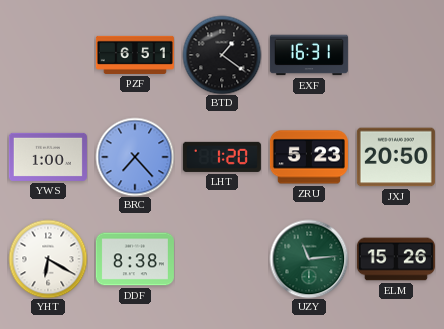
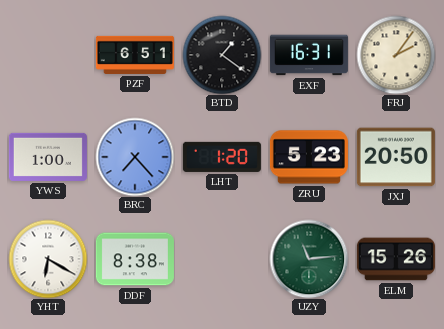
FRJ: none -> 2:06 (396, 55)
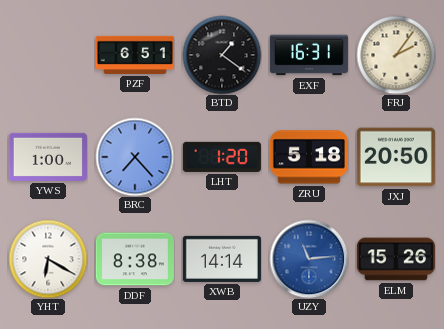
ZRU: 5:23 -> 5:18 (309, 157)
XWB: none -> 14:14 (222, 259)
UZY dial: green -> blue (309, 259)
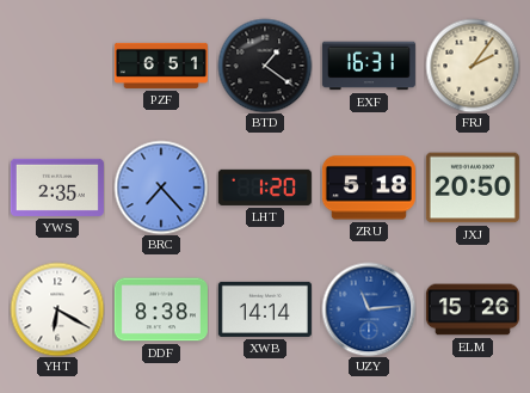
YWS: 1:00 -> 2:35 (57, 188)
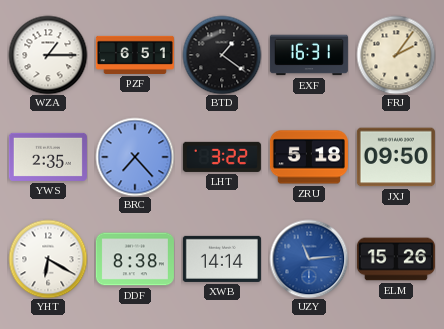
WZA: none -> 1:15 (48, 55)
LHT: 1:20 -> 3:22 (222, 157)
JXJ: 20:50 -> 09:50 (396, 157)
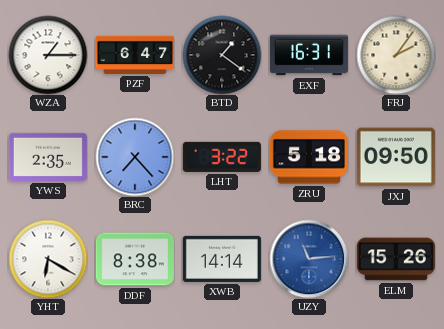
PZF: 6:51 -> 6:47 (135, 55)
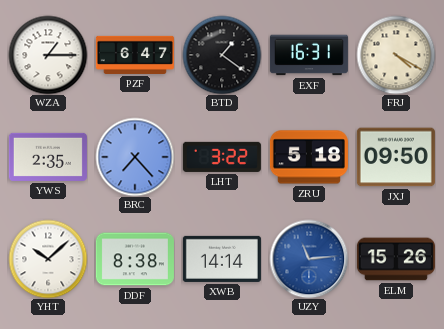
FRJ: 2:06 -> 4:20 (396, 55)
YHT: 6:20 -> 10:08 (48, 259)
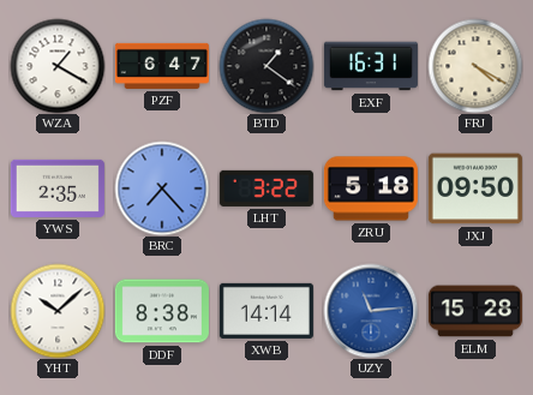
WZA: 1:15 -> 1:20 (58, 66)
ELM: 15:26 -> 15:28 (475, 311)
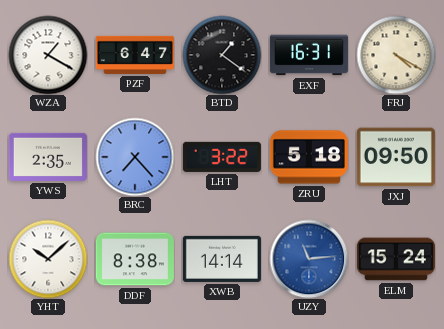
ELM: 15:28 -> 15:24 (396, 259)
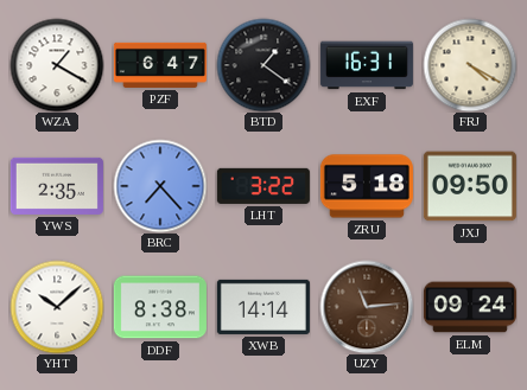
UZY dial: blue -> brown (367, 307)
ELM: 15:24 -> 09:24 (470, 307)
